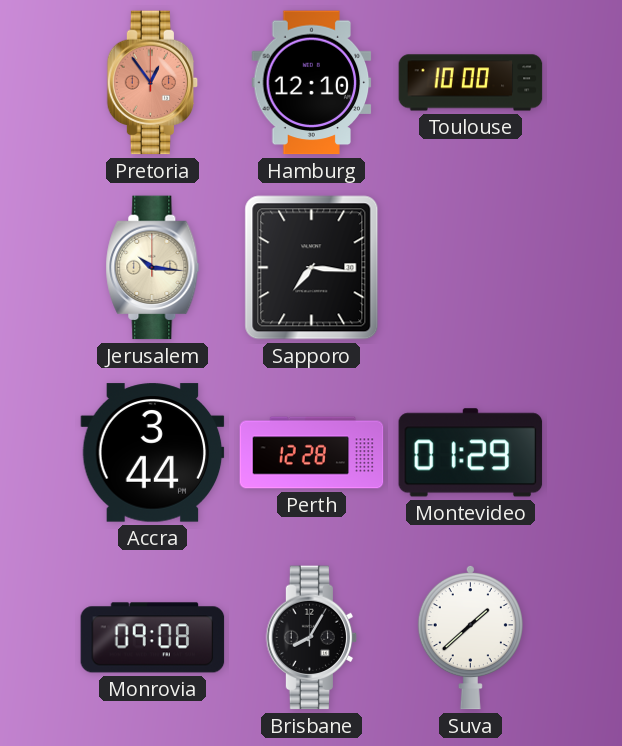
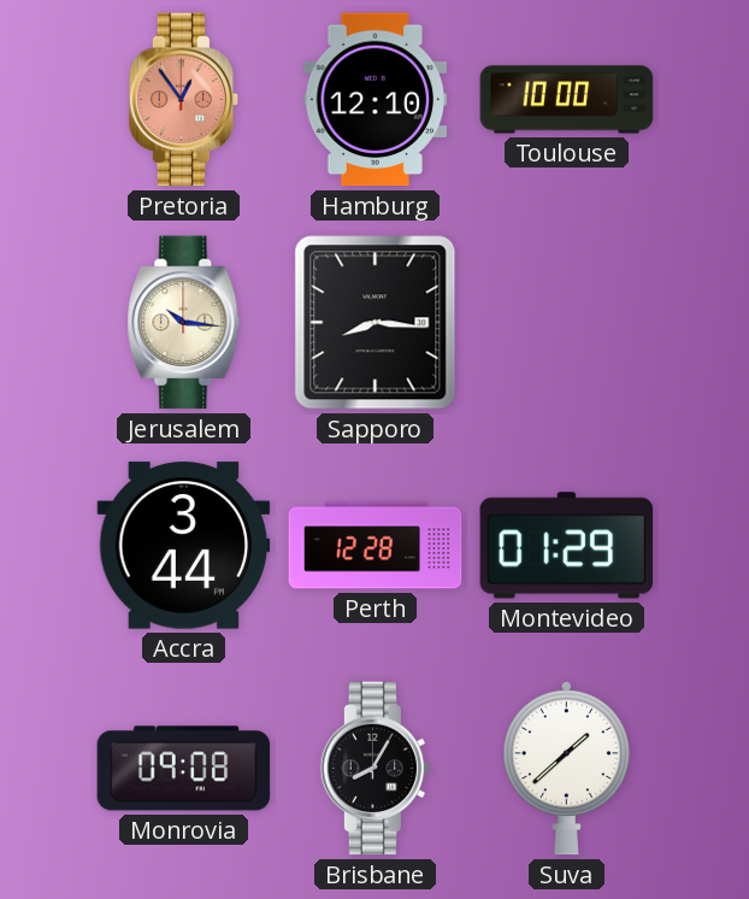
Sapporo: 7:16 -> 8:16 (376, 323)
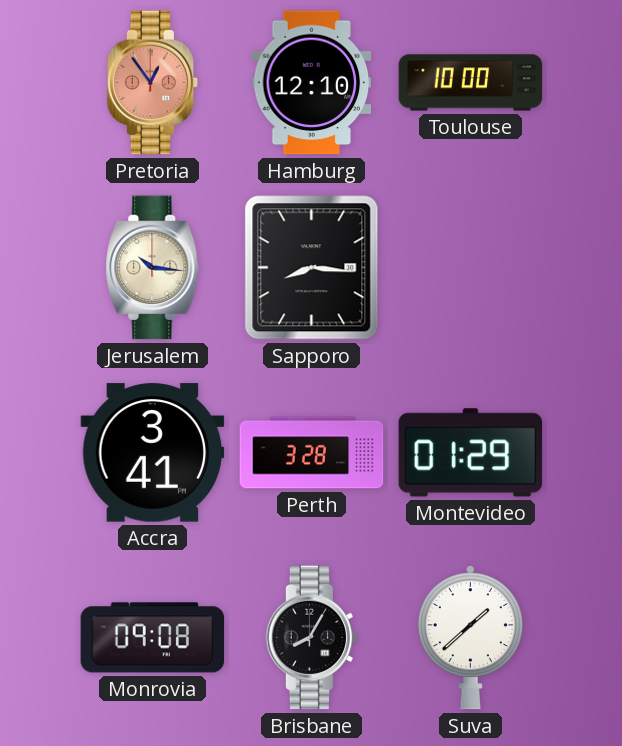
Accra: 3:44 -> 3:41 (153, 453)
Perth: 12:28 -> 3:28 (312, 453)
